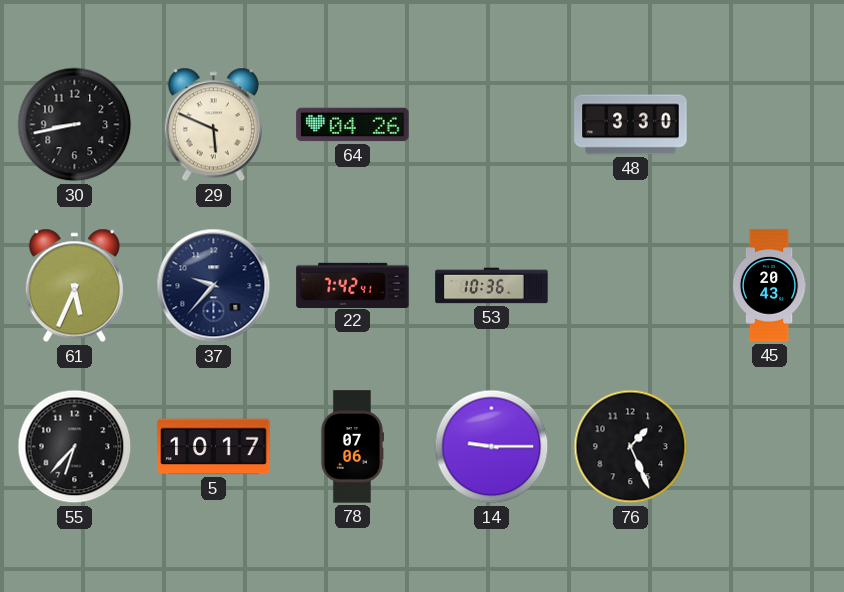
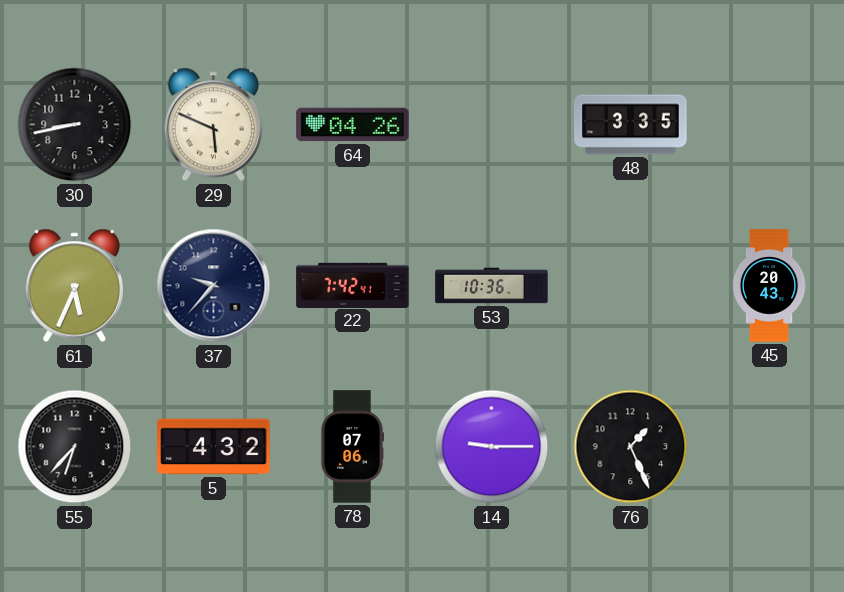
48: 3:30 -> 3:35 (631, 125)
5: 10:17 -> 4:32 (214, 447)
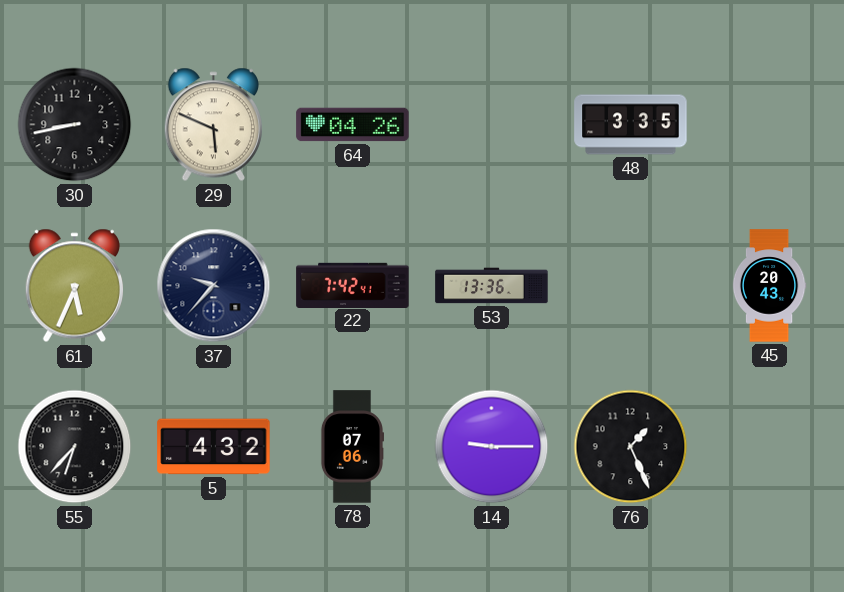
53: 10:36 -> 13:36 (492, 286)
